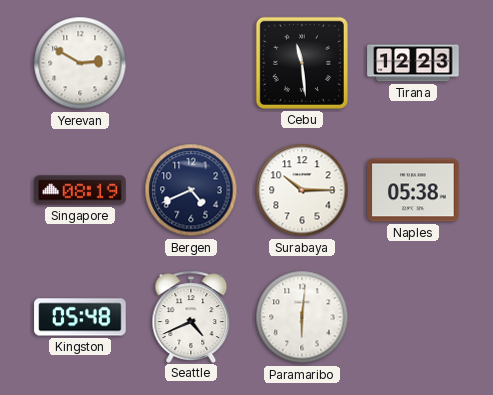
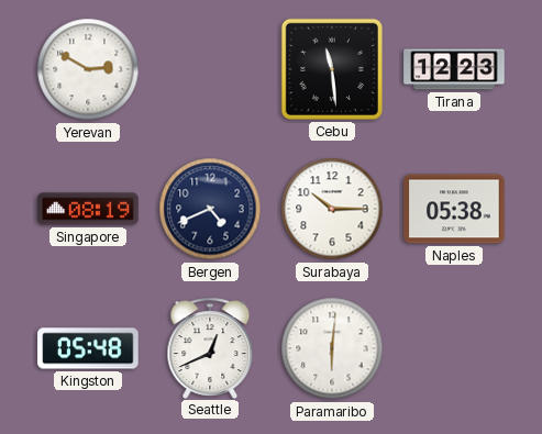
Seattle: 4:41 -> 12:41 (210, 347)
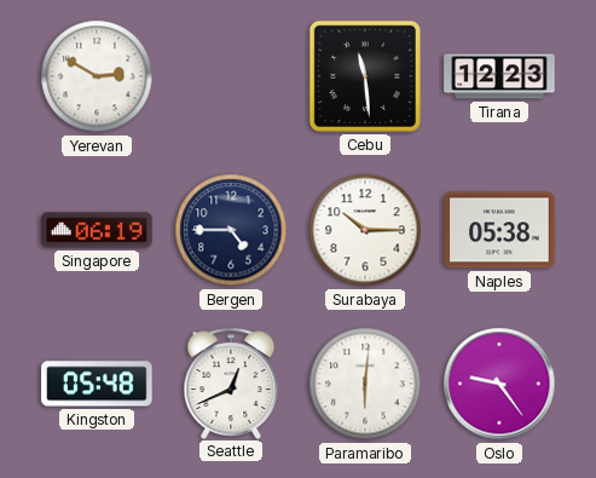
Singapore: 08:19 -> 06:19 (97, 230)
Bergen: 4:41 -> 4:45 (231, 230)
Oslo: none -> 9:24 (499, 384)
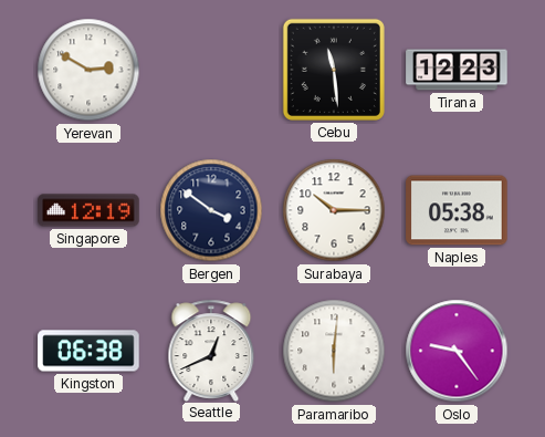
Singapore: 06:19 -> 12:19 (88, 210)
Bergen: 4:45 -> 3:51 (211, 210)
Kingston: 05:48 -> 06:38 (88, 351)
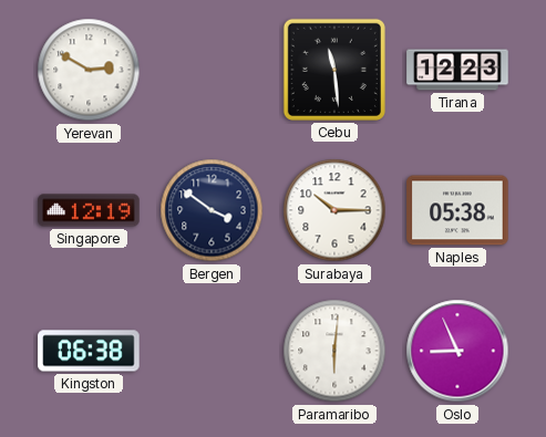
Seattle: 12:41 -> none (211, 350)
Oslo: 9:24 -> 8:56 (457, 351)
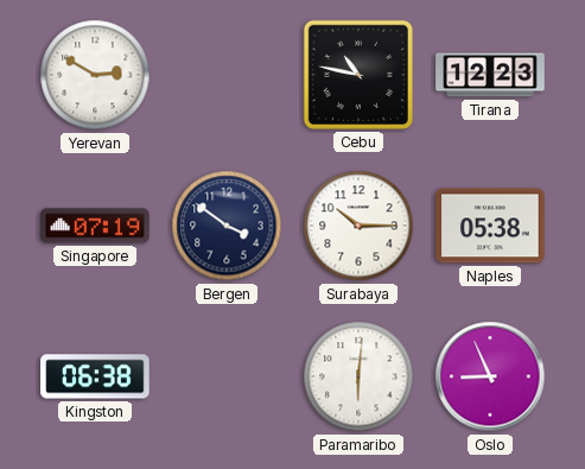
Cebu: 11:29 -> 10:47 (358, 75)
Singapore: 12:19 -> 07:19 (95, 226)
